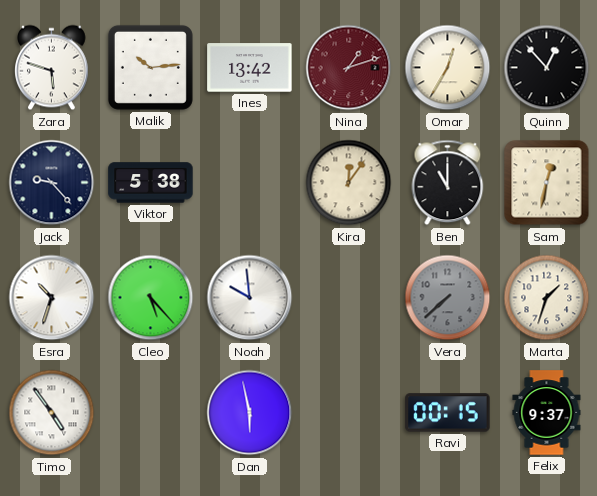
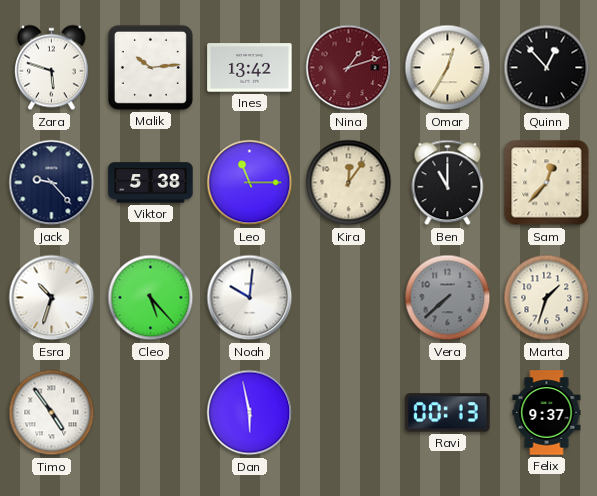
Leo: none -> 11:15 (250, 183)
Sam: 12:32 -> 12:37 (547, 183)
Noah: 9:59 -> 10:01 (250, 298)
Ravi: 00:15 -> 00:13 (448, 413)
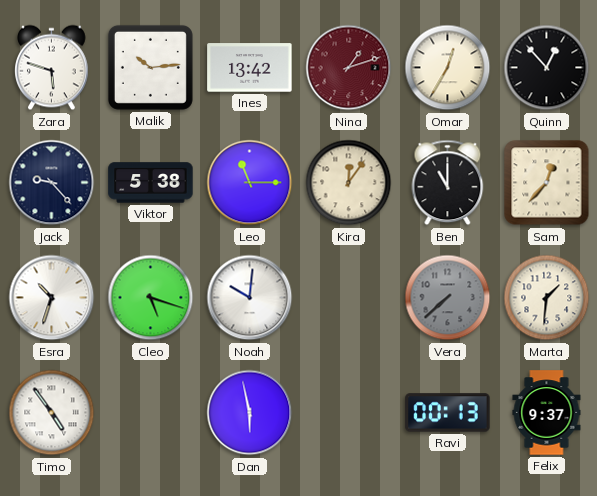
Cleo: 5:23 -> 5:18 (151, 298)
Marta: 1:33 -> 1:31 (547, 298)
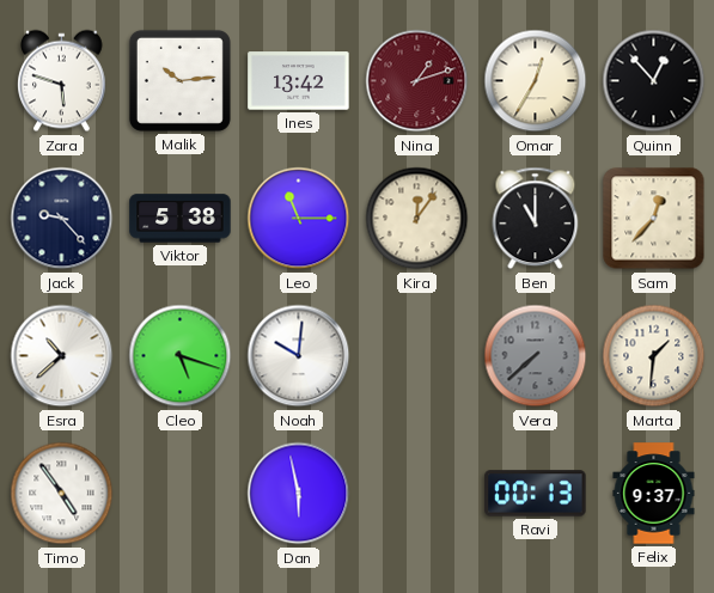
Esra: 10:33 -> 10:38 (62, 356)
